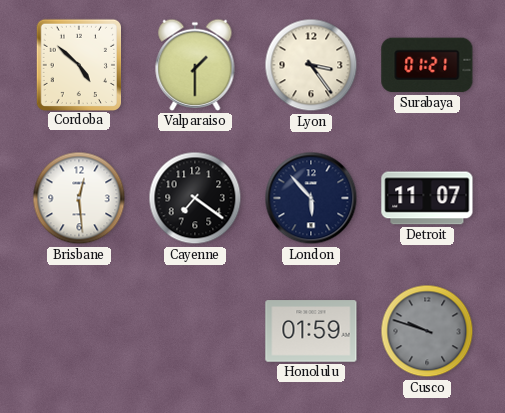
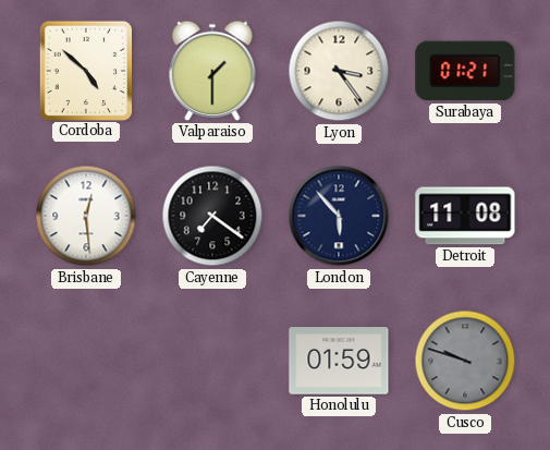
Detroit: 11:07 -> 11:08 (465, 216)
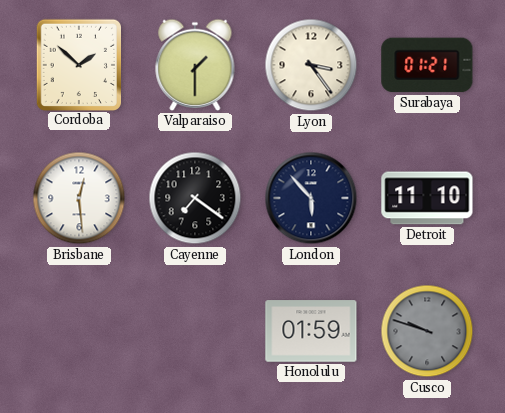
Cordoba: 4:52 -> 1:52 (78, 64)
Detroit: 11:08 -> 11:10 (427, 198)
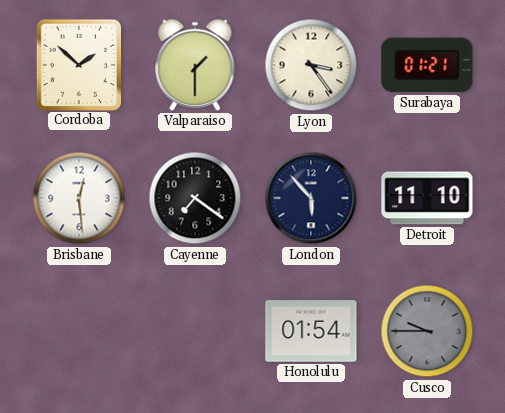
Honolulu: 01:59 -> 01:54 (311, 331)
Cusco: 9:48 -> 9:45 (427, 331)
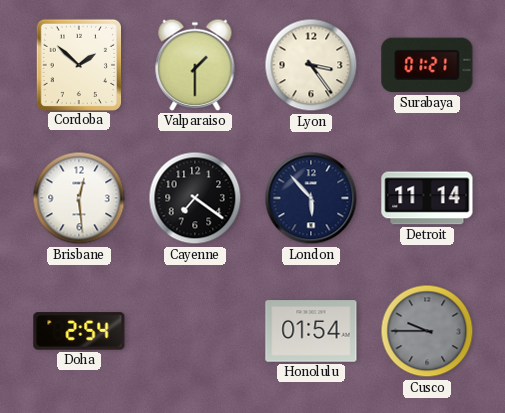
Detroit: 11:10 -> 11:14 (427, 198)
Doha: none -> 2:54 (79, 331)
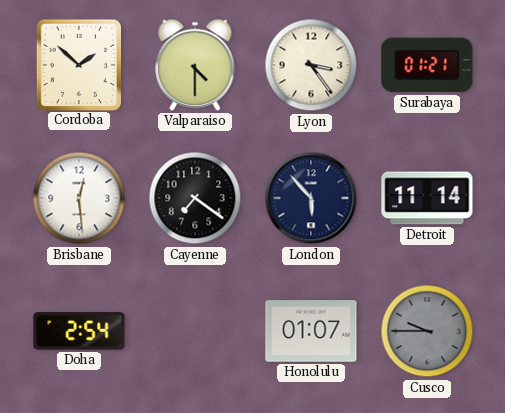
Valparaiso: 1:30 -> 4:30 (195, 65)
Honolulu: 01:54 -> 01:07 (311, 331)
